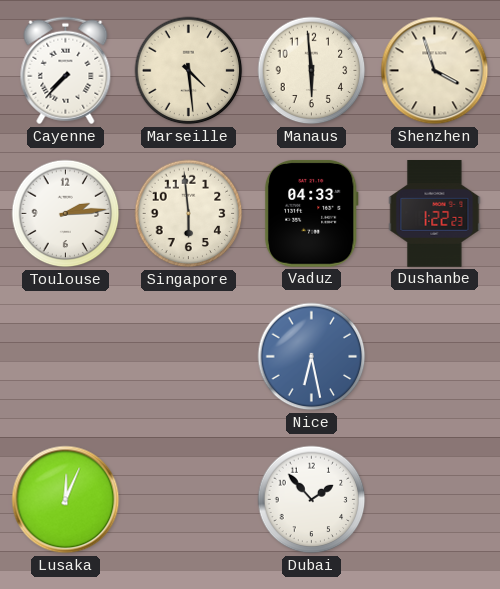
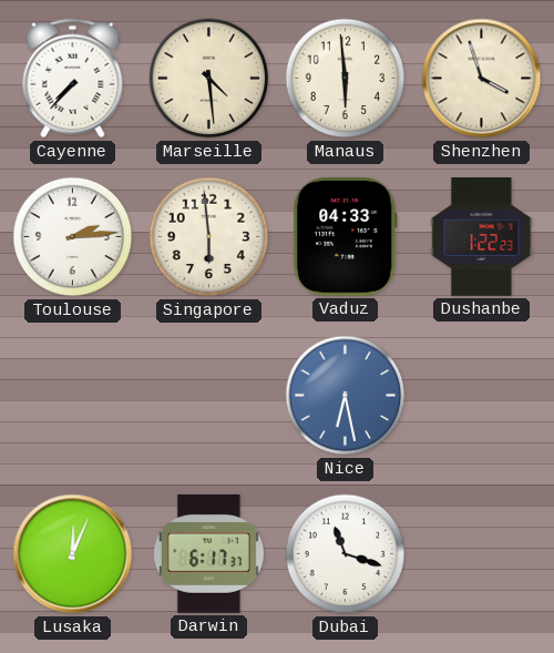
Darwin: none -> 6:17 (208, 553)
Dubai: 1:53 -> 11:18 (346, 554)
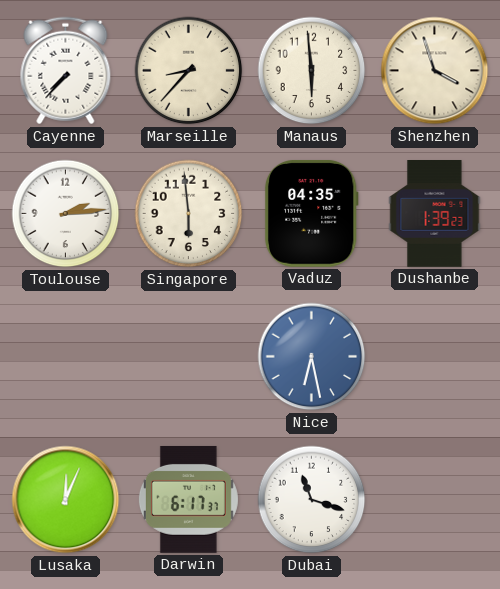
Marseille: 4:29 -> 8:37 (189, 71)
Vaduz: 04:33 -> 04:35 (311, 213)
Dushanbe: 1:22 -> 1:39 (435, 214)
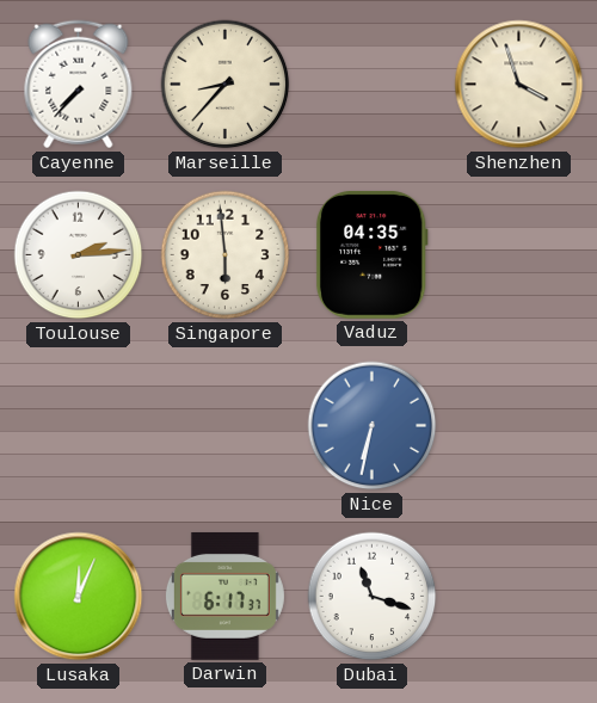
Manaus: 5:59 -> none (312, 71)
Dushanbe: 1:39 -> none (435, 214)
Nice: 6:28 -> 6:32 (373, 426)
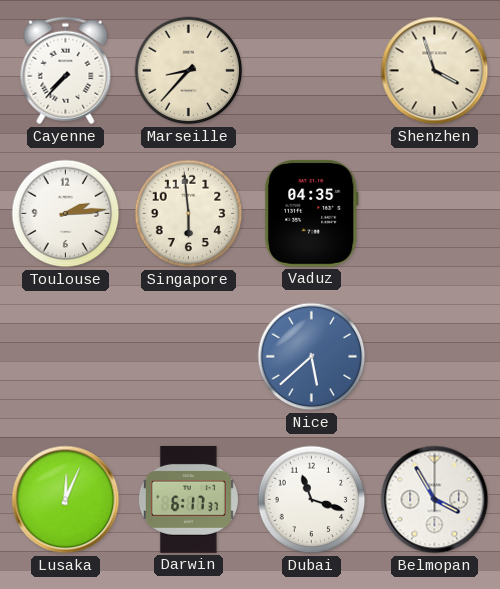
Nice: 6:32 -> 5:38 (312, 357)
Belmopan: none -> 3:55 (435, 500)
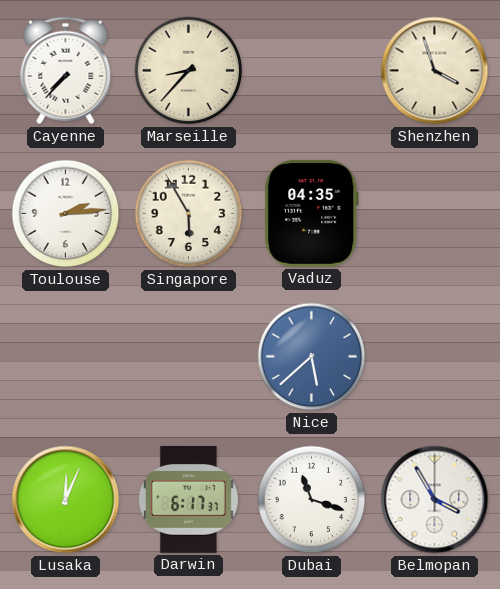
Singapore: 5:59 -> 5:55 (189, 214)
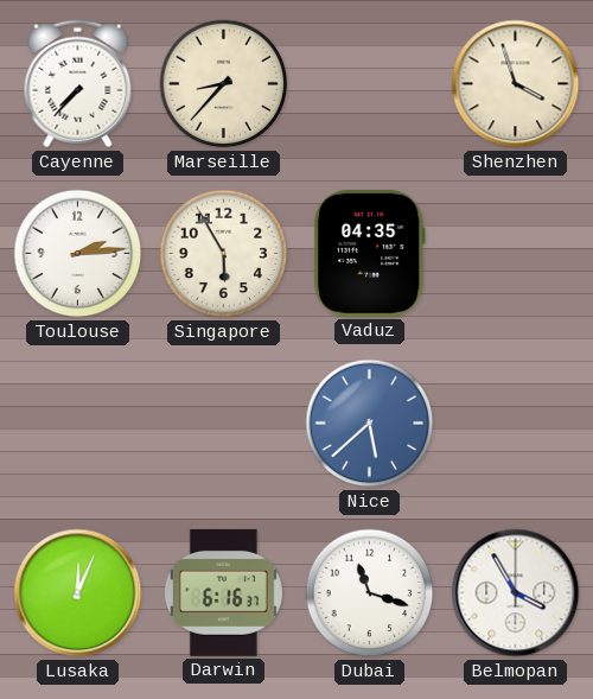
Darwin: 6:17 -> 6:16 (223, 592)
